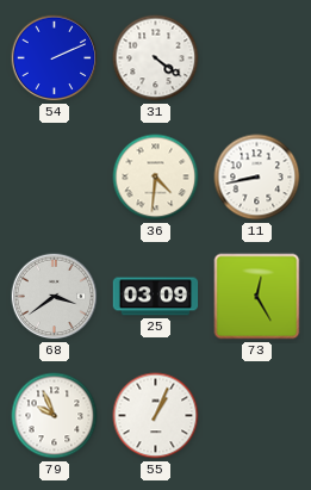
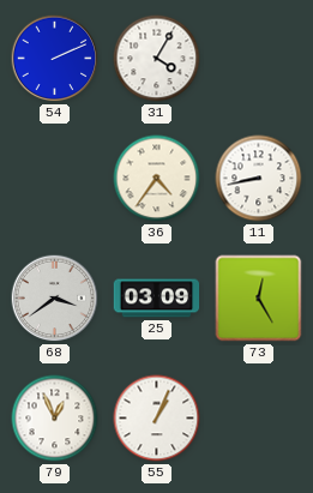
31: 4:21 -> 4:05 (157, 59)
36: 4:31 -> 4:36 (157, 179)
79: 9:56 -> 12:56 (55, 419)
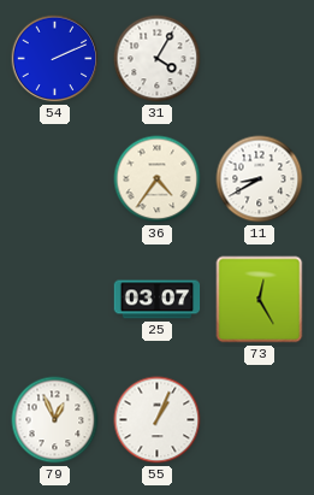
11: 8:43 -> 8:40 (260, 179)
68: 3:39 -> none (55, 299)
25: 03:09 -> 03:07 (158, 300)
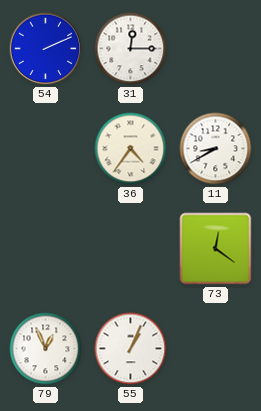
31: 4:05 -> 12:15 (131, 49)
25: 03:07 -> none (158, 300)
73: 12:25 -> 12:21 (216, 249)
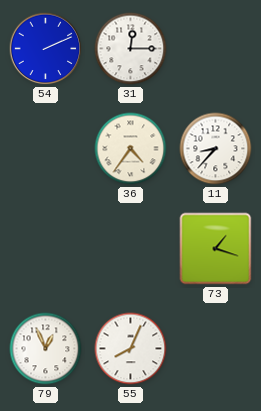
11: 8:40 -> 8:37 (216, 149)
73: 12:21 -> 1:18 (216, 249)
55: 1:04 -> 8:04 (131, 349)
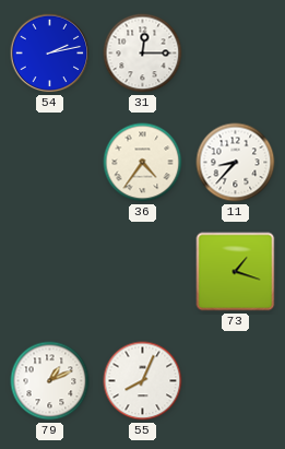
54: 2:11 -> 2:13 (50, 54)
79: 12:56 -> 1:11 (50, 381)
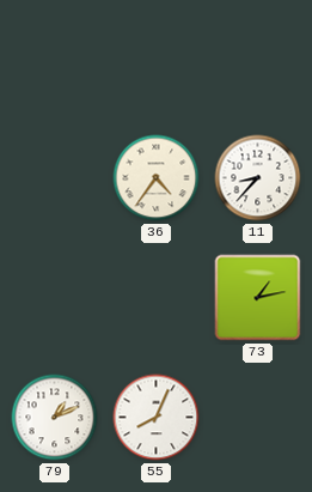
54: 2:13 -> none (50, 54)
31: 12:15 -> none (143, 54)
73: 1:18 -> 1:13 (258, 298)
